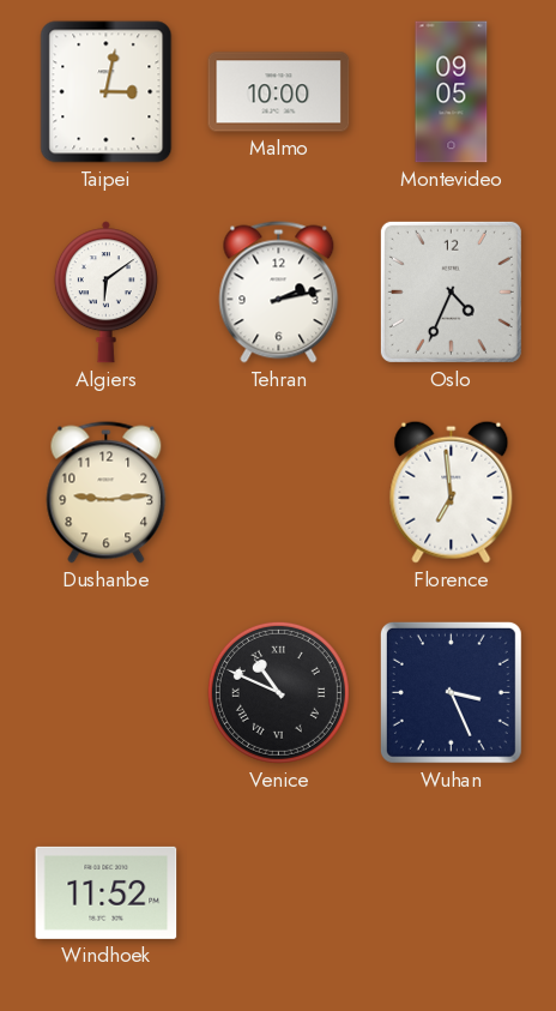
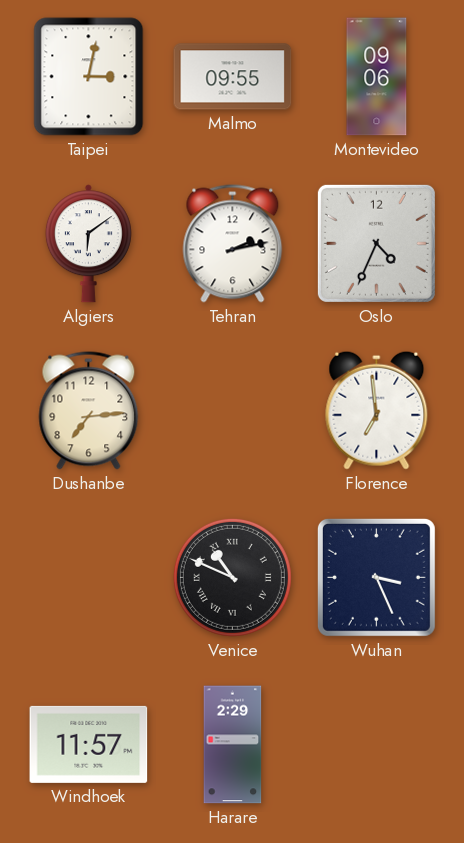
Malmo: 10:00 -> 09:55 (233, 77)
Montevideo: 09:05 -> 09:06 (377, 77)
Dushanbe: 9:14 -> 7:14 (89, 411)
Windhoek: 11:52 -> 11:57 (89, 744)
Harare: none -> 2:29 (233, 745)
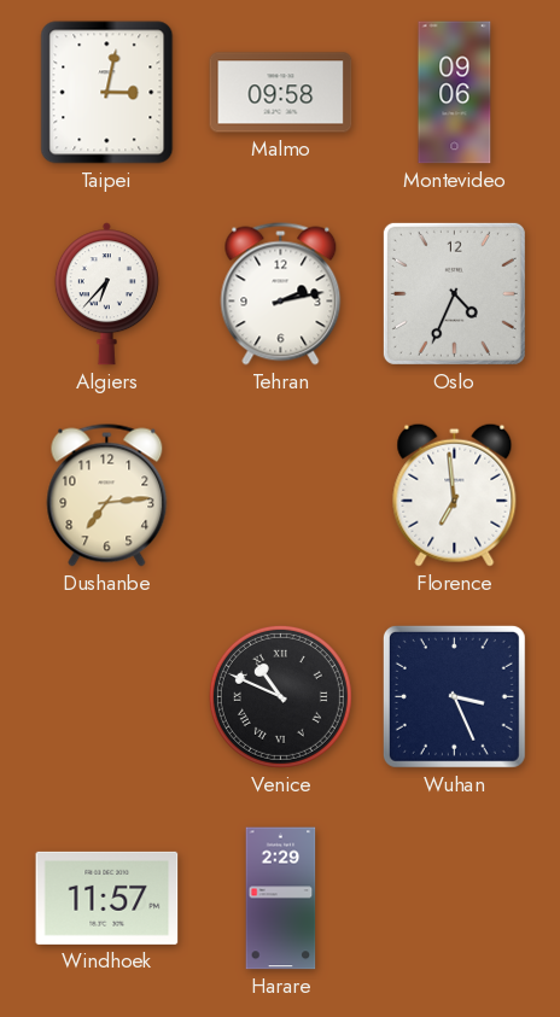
Malmo: 09:55 -> 09:58 (281, 93)
Algiers: 6:09 -> 6:37 (106, 294)
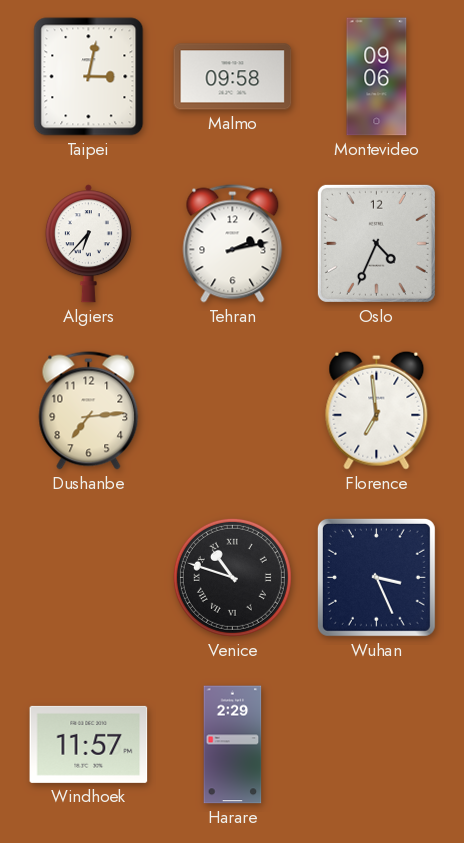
Venice: 10:49 -> 10:48 (232, 577)
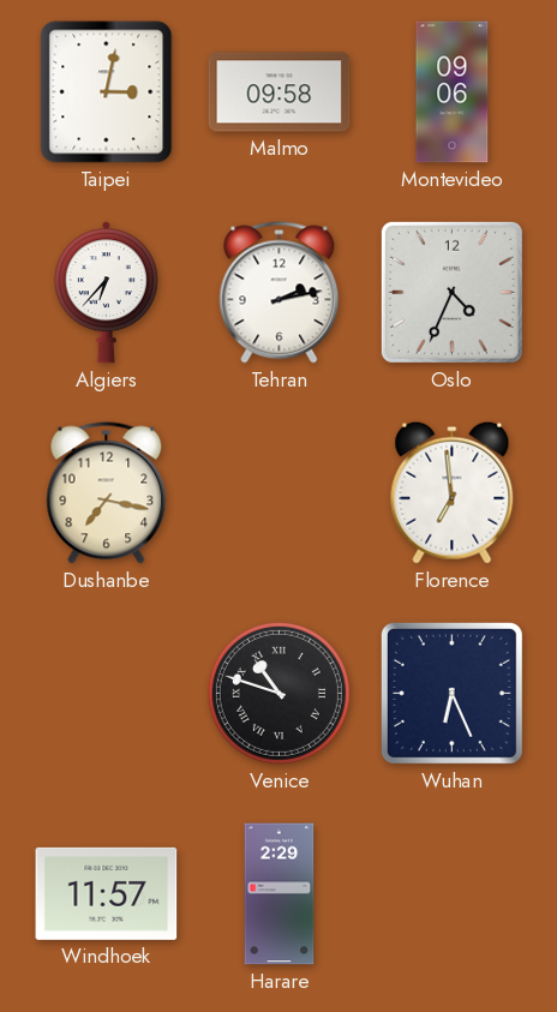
Dushanbe: 7:14 -> 7:17 (107, 493)
Wuhan: 3:26 -> 6:26 (451, 693)
